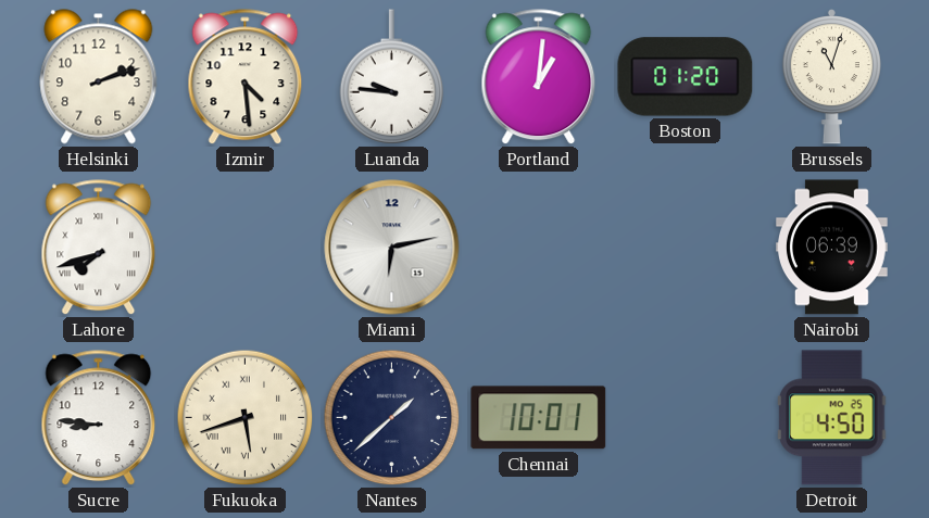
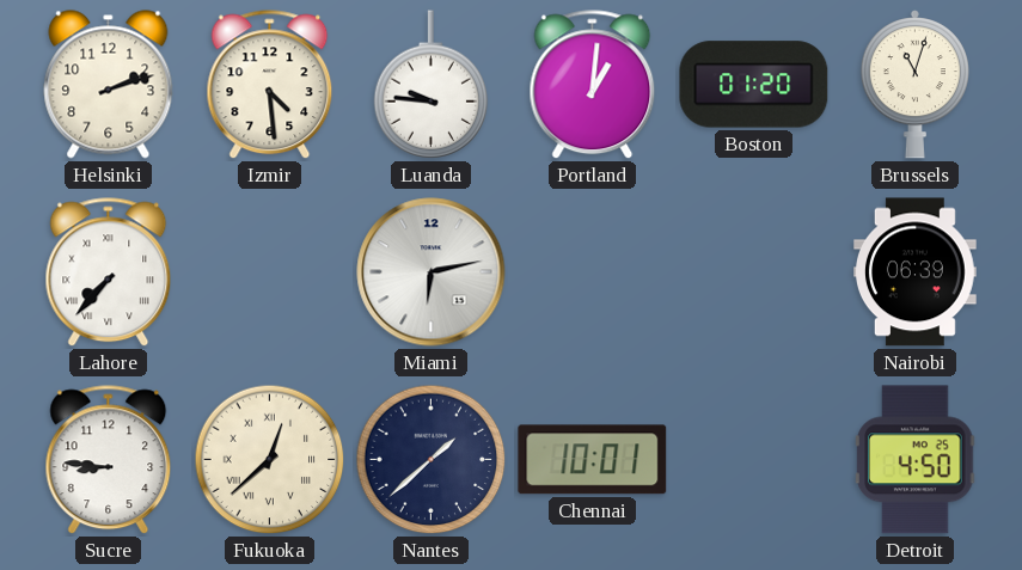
Lahore: 7:42 -> 7:37 (109, 272)
Fukuoka: 5:42 -> 12:38 (270, 460)
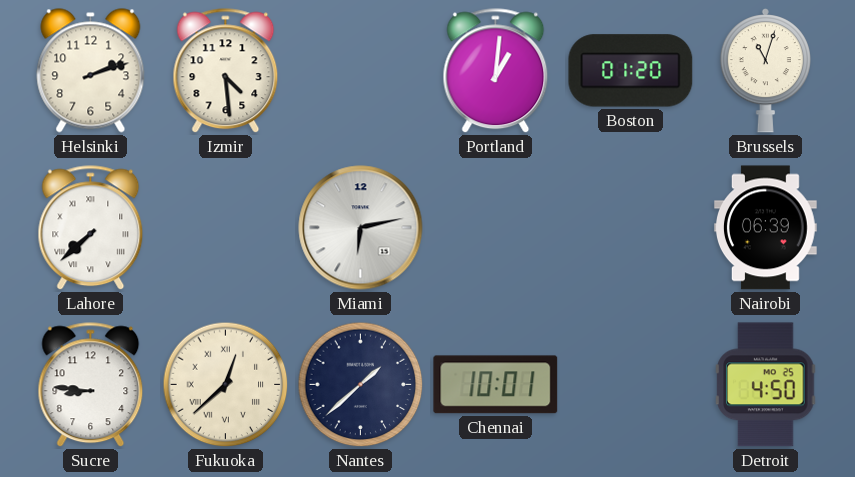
Luanda: 9:46 -> none (432, 85)
Lahore: 7:37 -> 7:38 (91, 228)
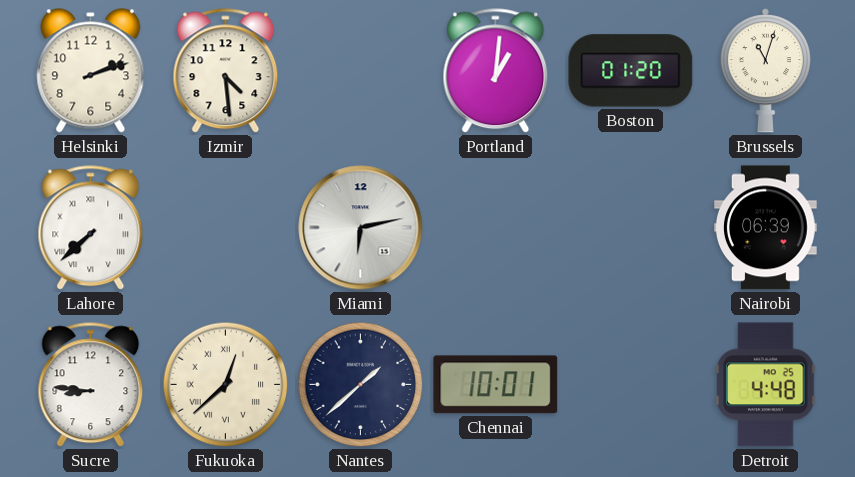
Detroit: 4:50 -> 4:48 (766, 385)
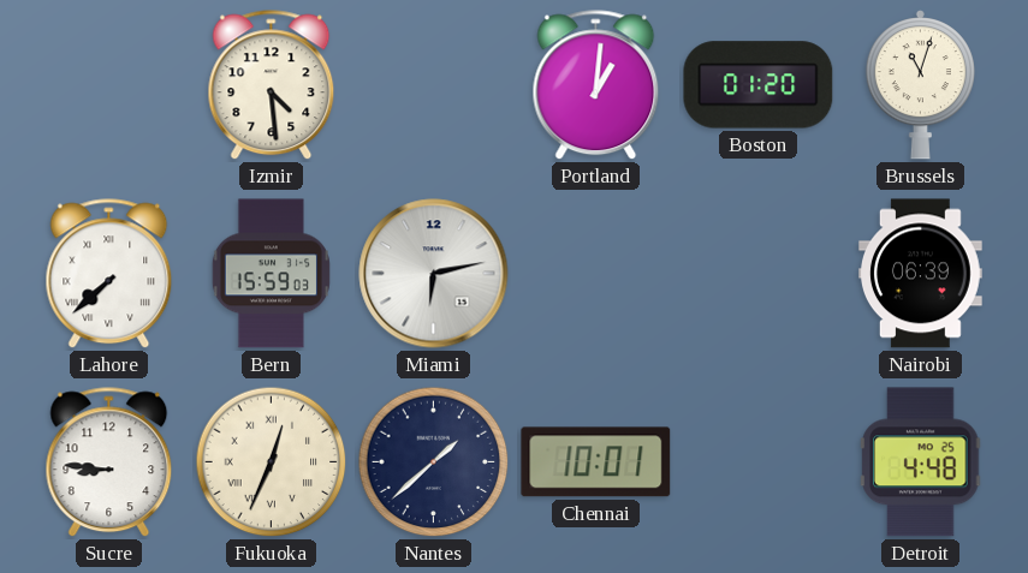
Helsinki: 2:12 -> none (91, 71)
Bern: none -> 15:59 (271, 274)
Fukuoka: 12:38 -> 12:34 (272, 462)
